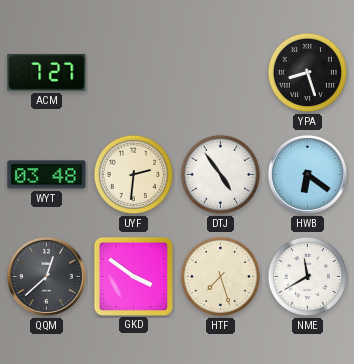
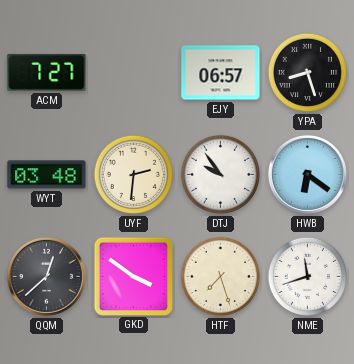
EJY: none -> 06:57 (221, 73)
DTJ: 4:54 -> 9:54 (220, 174)
NME: 11:40 -> 11:42 (307, 276)
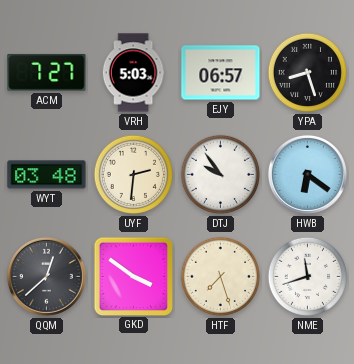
VRH: none -> 5:03 (133, 73)
